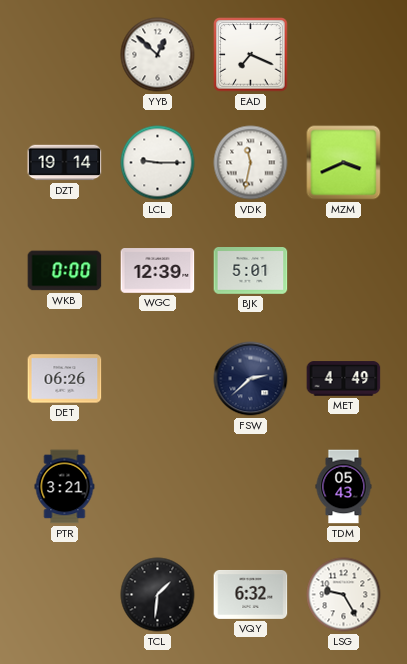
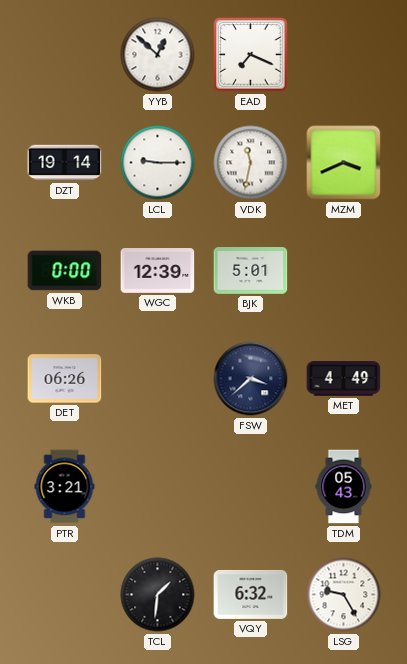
FSW: 2:38 -> 3:38 (251, 379)
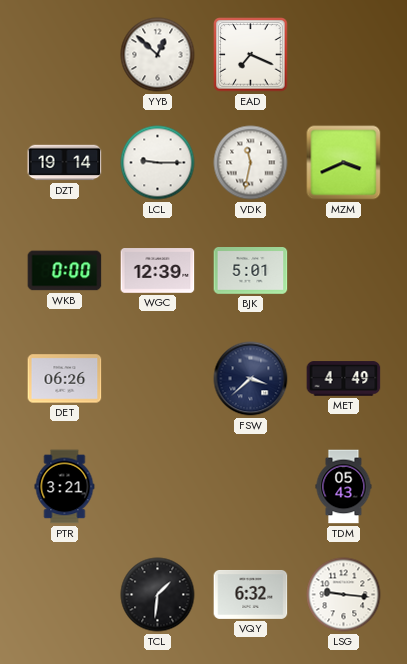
LSG: 9:25 -> 9:16 (344, 595)
